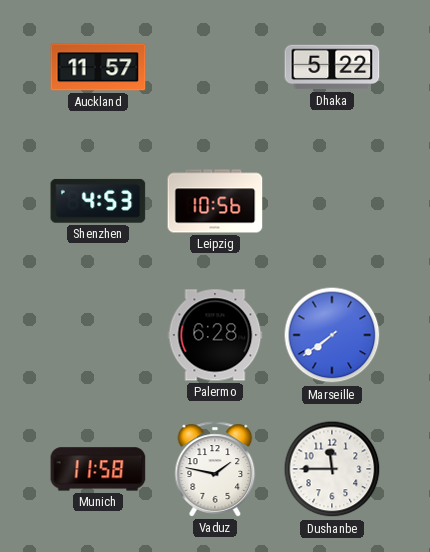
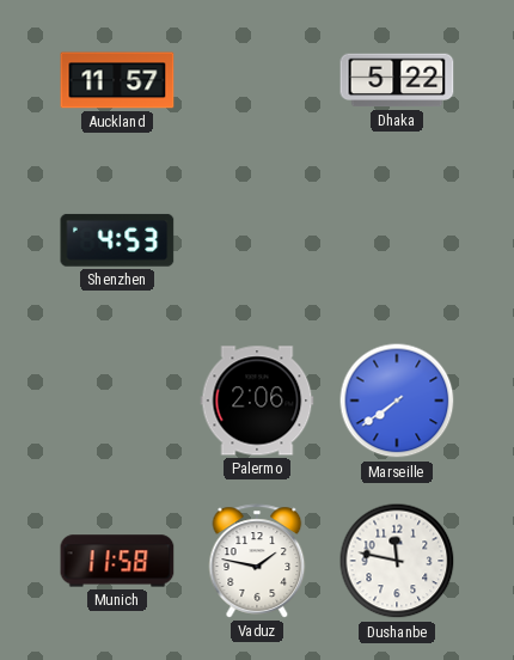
Leipzig: 10:56 -> none (215, 201)
Palermo: 6:28 -> 2:06 (257, 401)
Dushanbe: 11:45 -> 11:47 (397, 561)
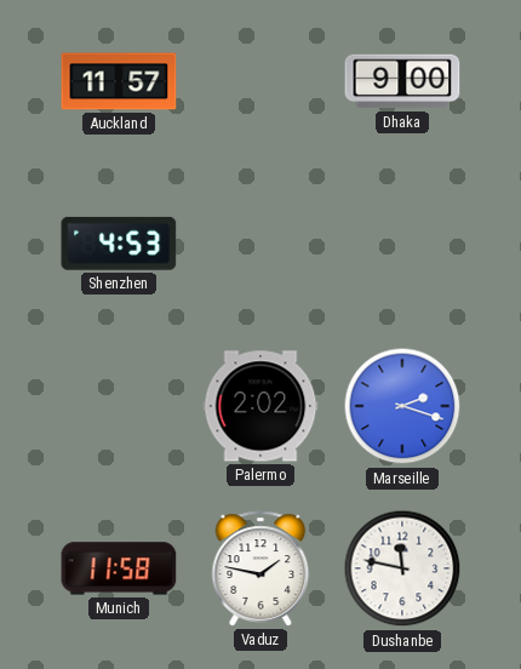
Dhaka: 5:22 -> 9:00 (402, 81)
Palermo: 2:06 -> 2:02 (260, 406)
Marseille: 7:39 -> 2:18 (402, 406)
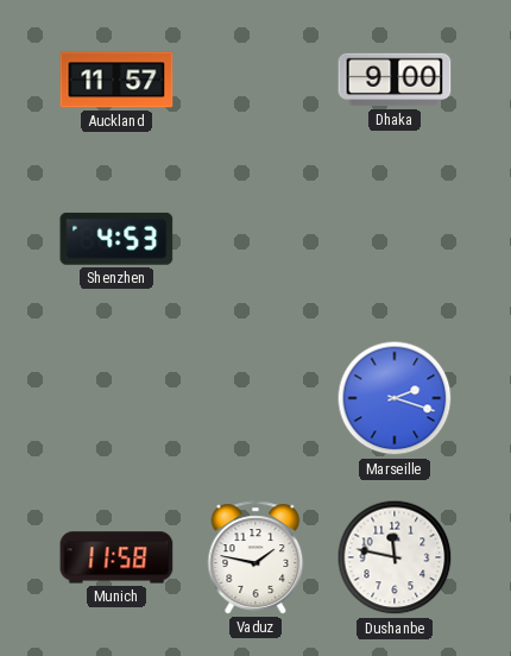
Palermo: 2:02 -> none (260, 406)
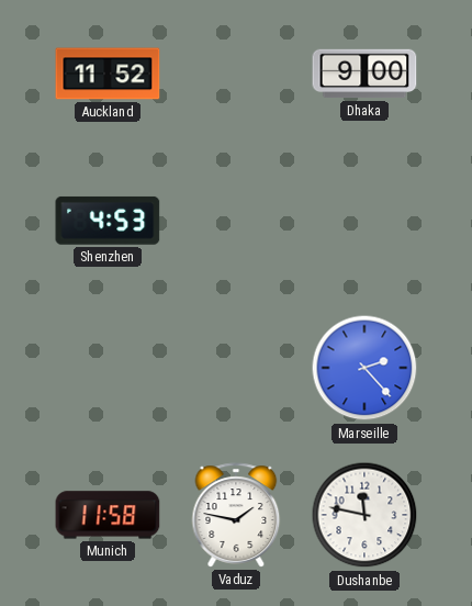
Auckland: 11:57 -> 11:52 (108, 74)
Marseille: 2:18 -> 2:23 (364, 368)
